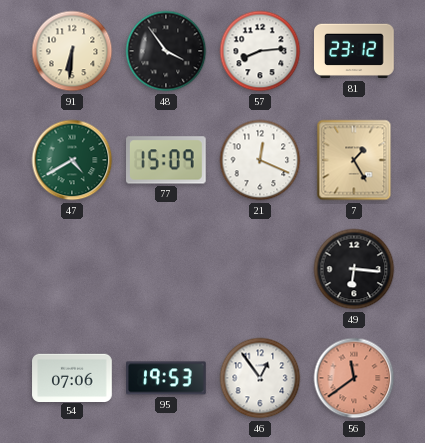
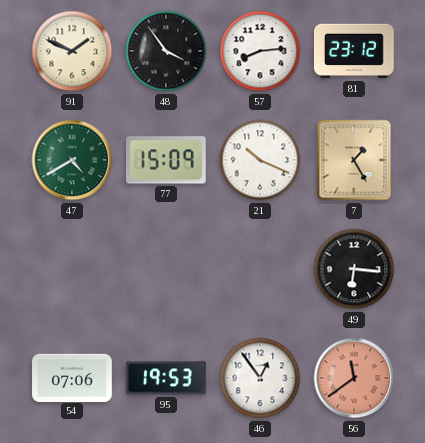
91: 6:31 -> 1:49 (72, 51)
21: 12:19 -> 10:19 (260, 160)
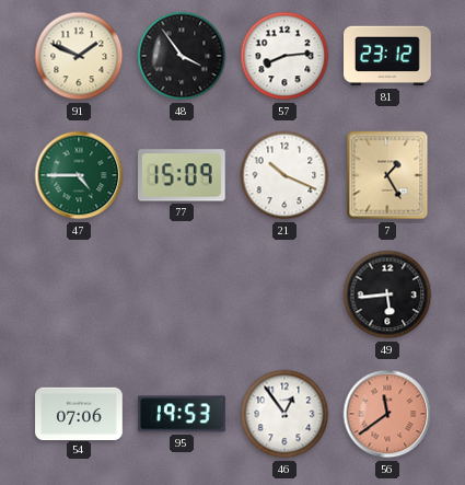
47: 4:40 -> 4:45 (79, 175)
49: 6:16 -> 5:44 (387, 295)
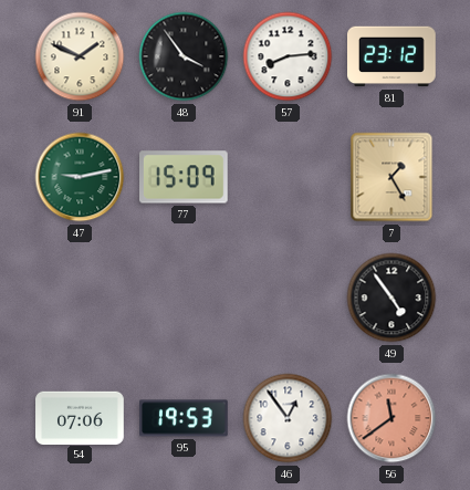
47: 4:45 -> 9:13 (80, 177)
21: 10:19 -> none (284, 175)
49: 5:44 -> 4:54 (391, 298)
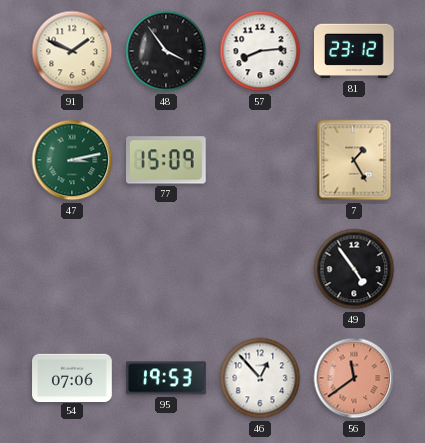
47: 9:13 -> 3:13 (72, 160)
46: 12:54 -> 12:53 (260, 378)
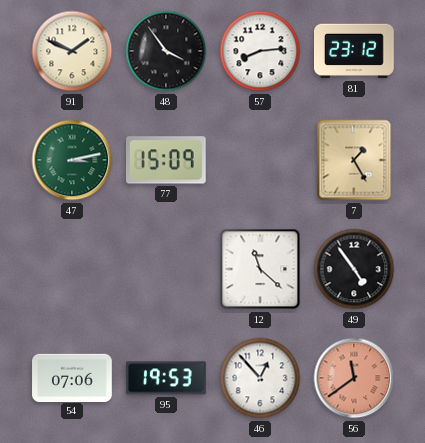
12: none -> 11:22 (260, 269)
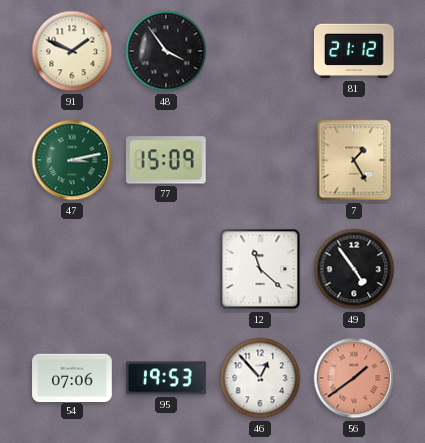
57: 8:14 -> none (260, 51)
81: 23:12 -> 21:12 (355, 51)
56: 11:39 -> 1:39 (354, 378)
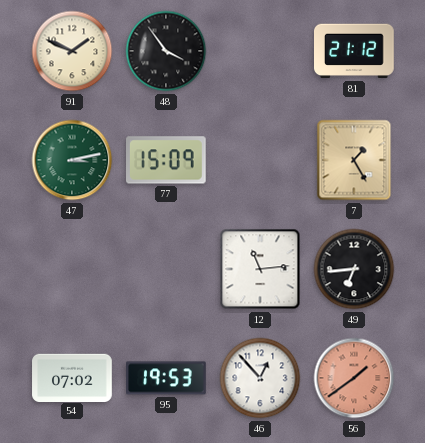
12: 11:22 -> 11:14 (260, 269)
49: 4:54 -> 6:44 (354, 269)
54: 07:06 -> 07:02 (72, 377)
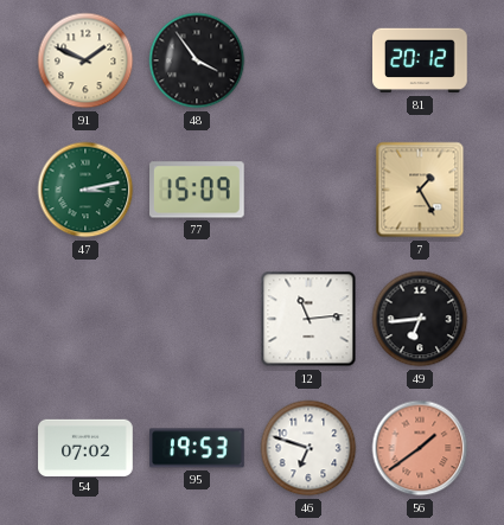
81: 21:12 -> 20:12 (421, 60)
46: 12:53 -> 6:48 (308, 448)
